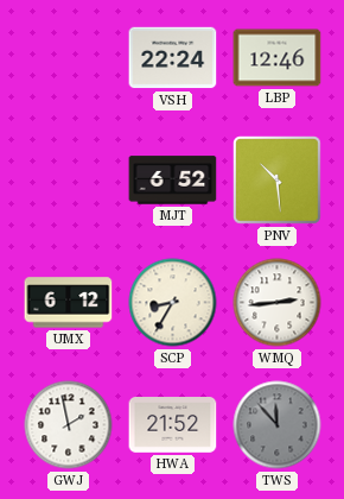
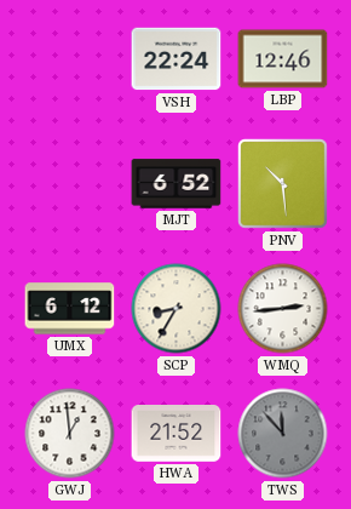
GWJ: 1:58 -> 12:59 (70, 434)
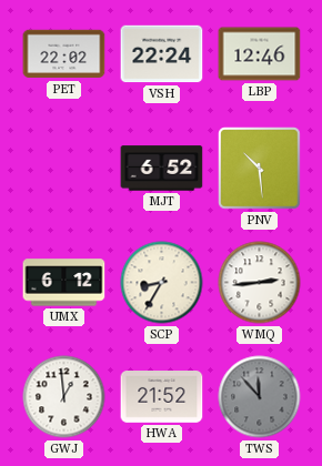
PET: none -> 22:02 (64, 54)
